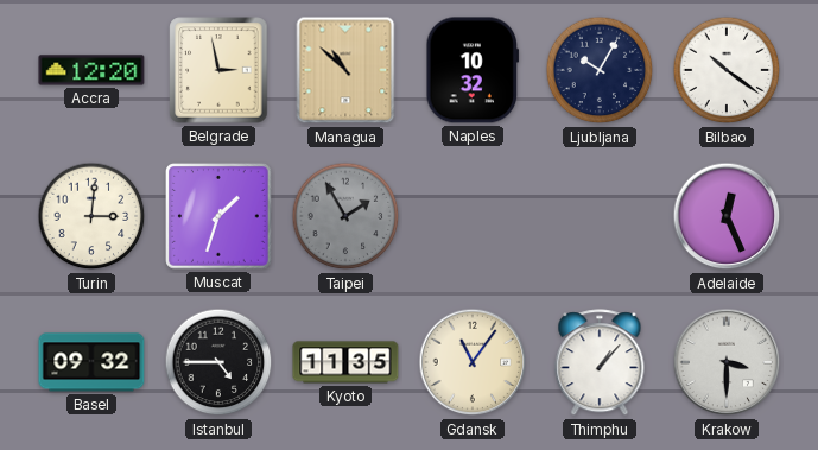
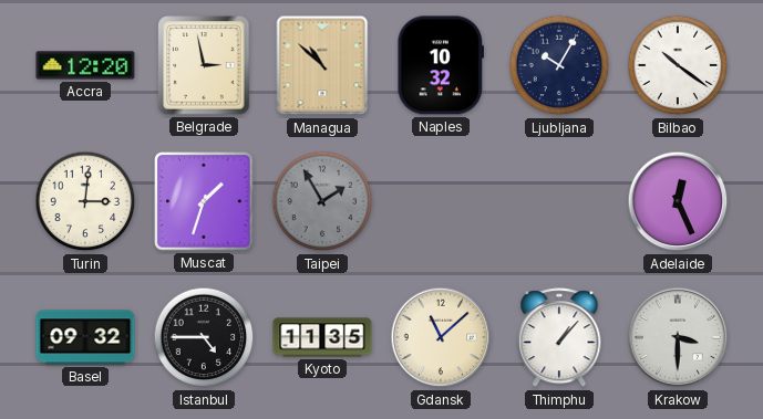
Gdansk: 11:06 -> 11:08 (441, 337)
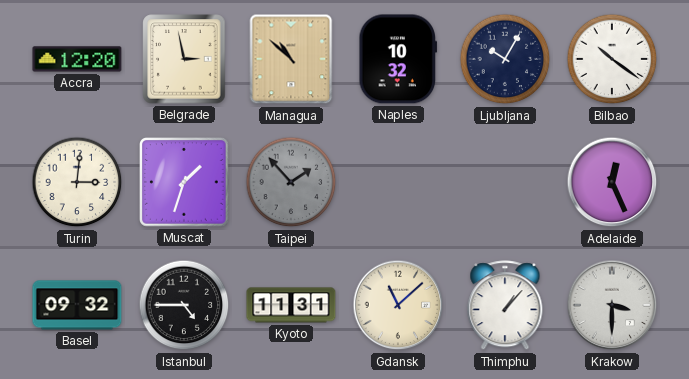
Taipei: 1:55 -> 1:53 (291, 182)
Kyoto: 11:35 -> 11:31 (291, 305)
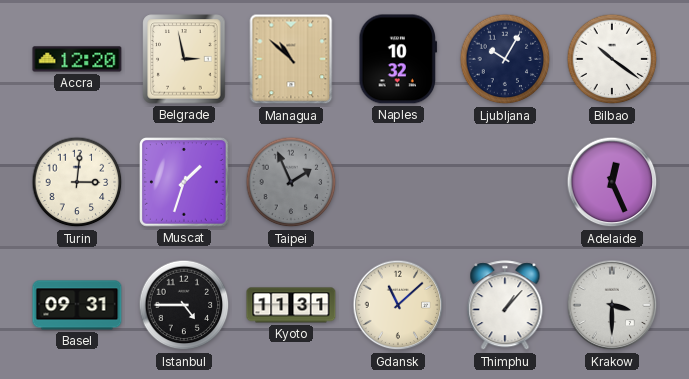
Taipei: 1:53 -> 1:56 (291, 182)
Basel: 09:32 -> 09:31 (77, 305)
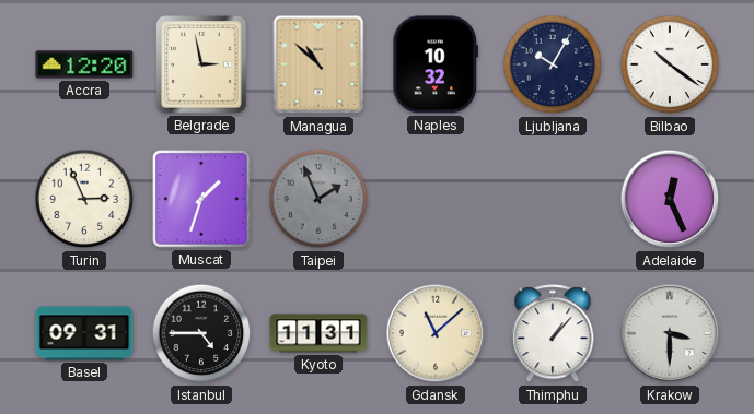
Turin: 3:01 -> 2:56 (84, 199)
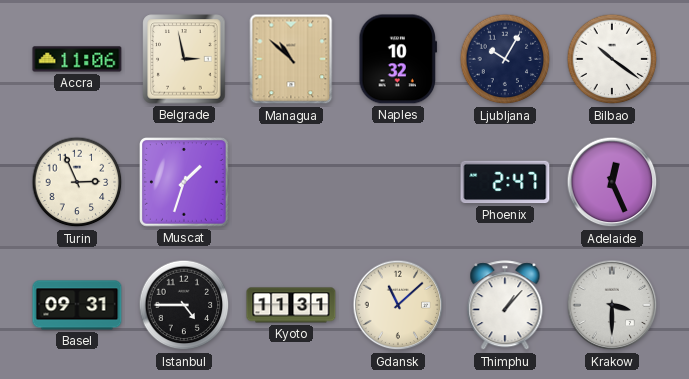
Accra: 12:20 -> 11:06 (77, 59)
Taipei: 1:56 -> none (318, 199)
Phoenix: none -> 2:47 (505, 182)
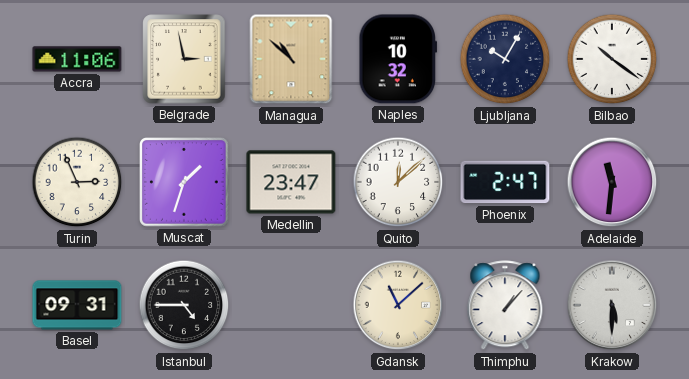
Medellin: none -> 23:47 (291, 182)
Quito: none -> 12:08 (398, 182)
Adelaide: 12:26 -> 11:31 (612, 182)
Kyoto: 11:31 -> none (291, 305)
Krakow: 3:30 -> 5:30 (612, 305)
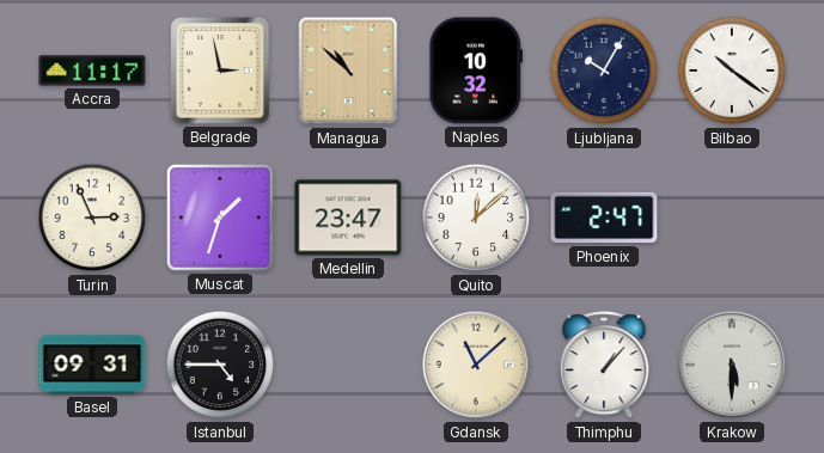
Accra: 11:06 -> 11:17 (92, 71)
Adelaide: 11:31 -> none (612, 182)
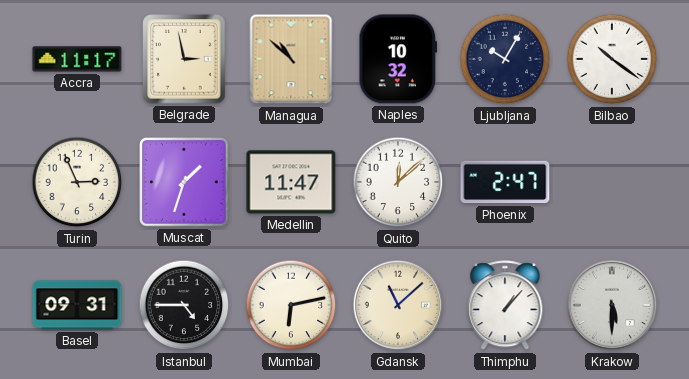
Medellin: 23:47 -> 11:47 (291, 182)
Mumbai: none -> 6:13 (291, 305)
